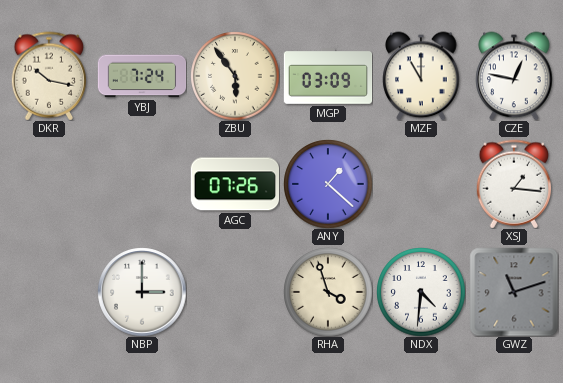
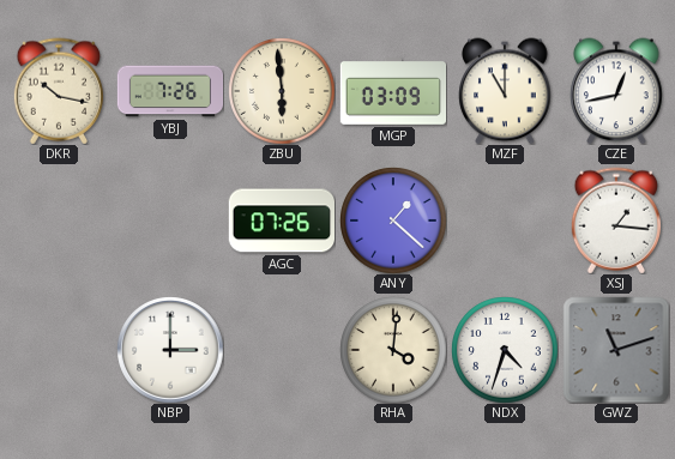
YBJ: 7:24 -> 7:26 (170, 91)
ZBU: 5:54 -> 5:59 (282, 91)
CZE: 12:47 -> 12:43 (616, 91)
RHA: 3:57 -> 4:01 (393, 350)
NDX: 4:31 -> 4:33 (505, 350)
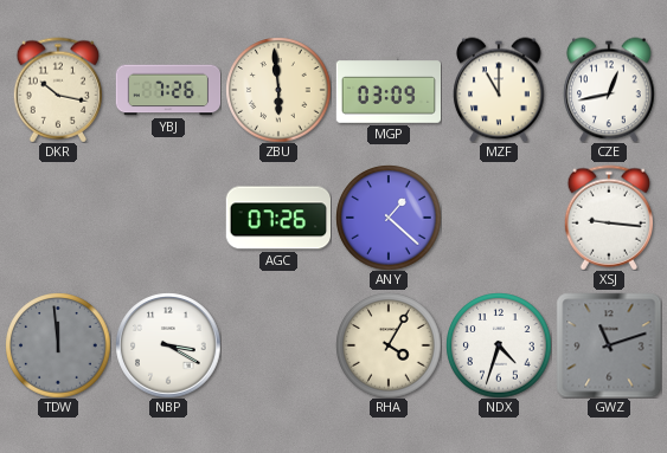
XSJ: 1:16 -> 9:16 (608, 218)
TDW: none -> 11:59 (58, 345)
NBP: 3:00 -> 3:20 (168, 345)
RHA: 4:01 -> 4:05 (389, 345)
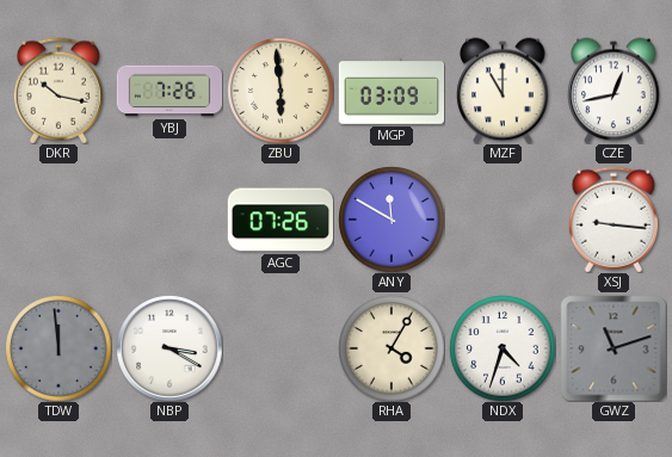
ANY: 1:22 -> 11:50 (392, 220)
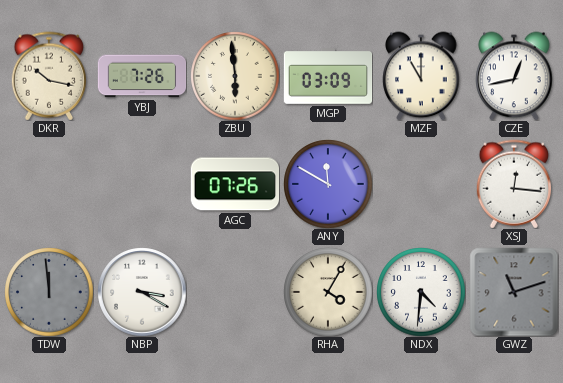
XSJ: 9:16 -> 12:16 (513, 184)
NDX: 4:33 -> 4:31 (421, 292)
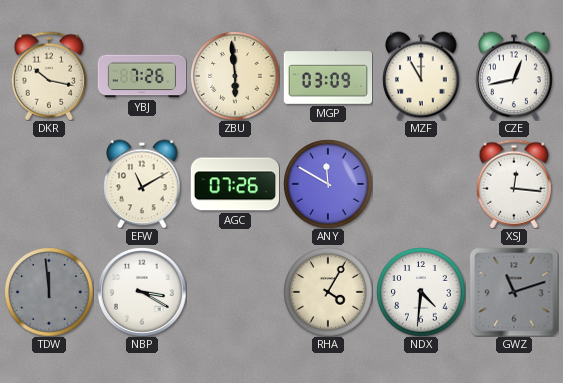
EFW: none -> 11:10 (142, 184)
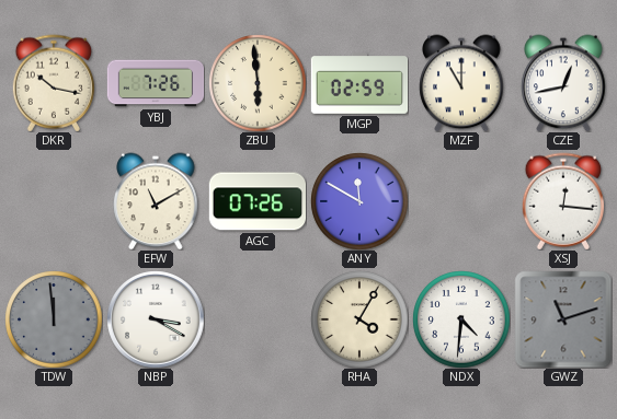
MGP: 03:09 -> 02:59 (359, 83)
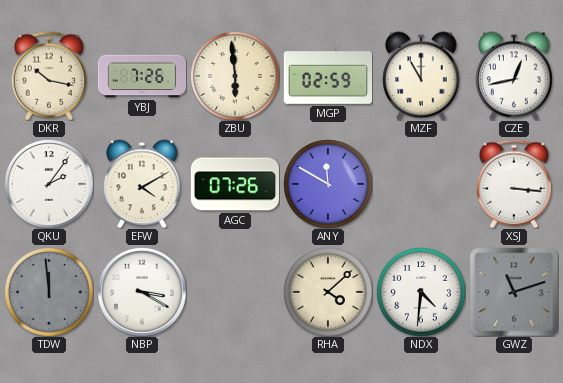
QKU: none -> 2:06 (49, 184)
EFW: 11:10 -> 4:10 (142, 184)
XSJ: 12:16 -> 3:16 (513, 184)
RHA: 4:05 -> 4:08 (328, 292)
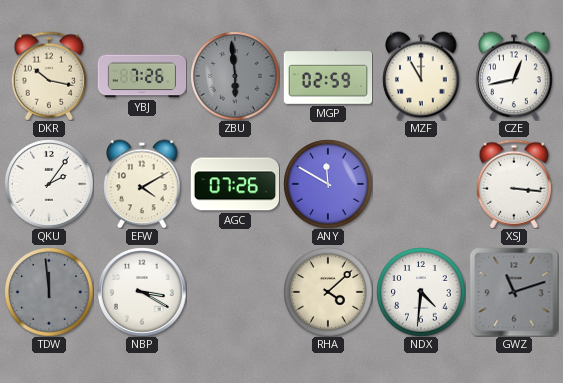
ZBU dial: cream -> grey (235, 76)
